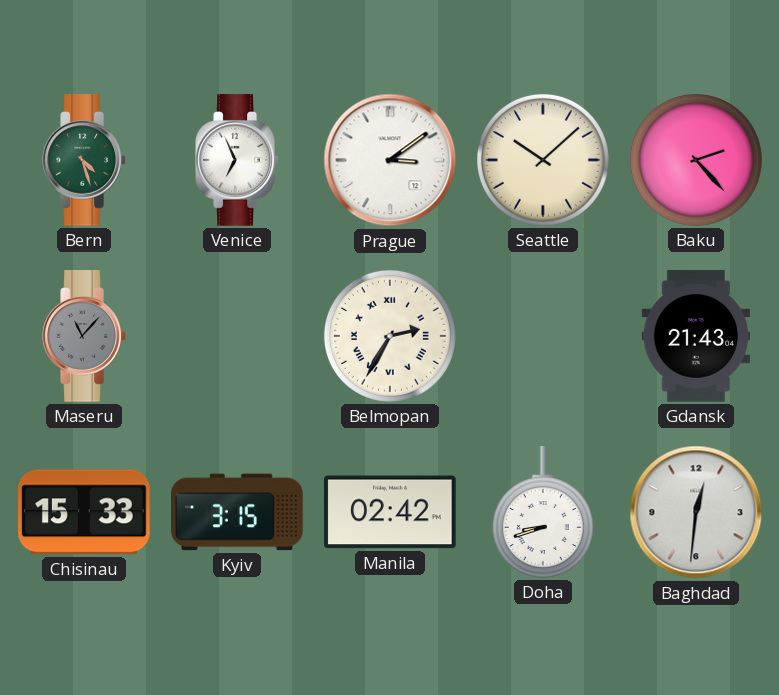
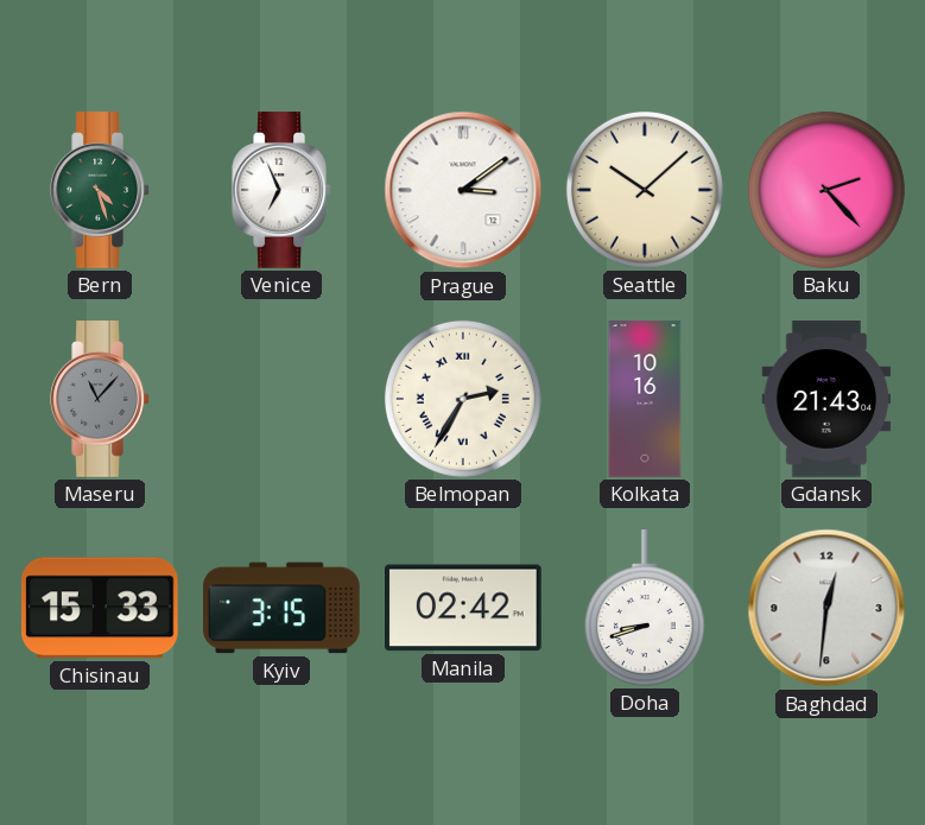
Kolkata: none -> 10:16 (645, 399)
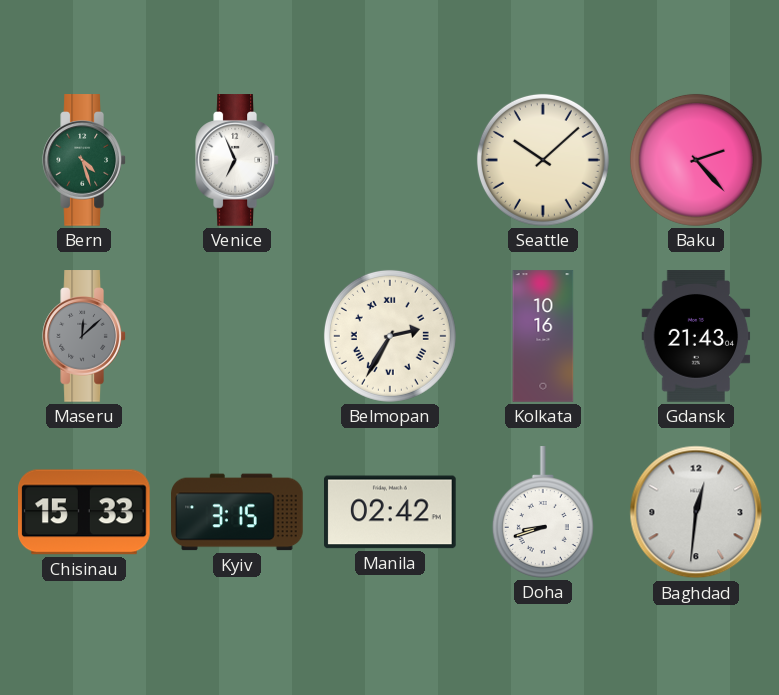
Prague: 3:09 -> none (463, 190)
Maseru: 11:07 -> 12:08 (84, 336)
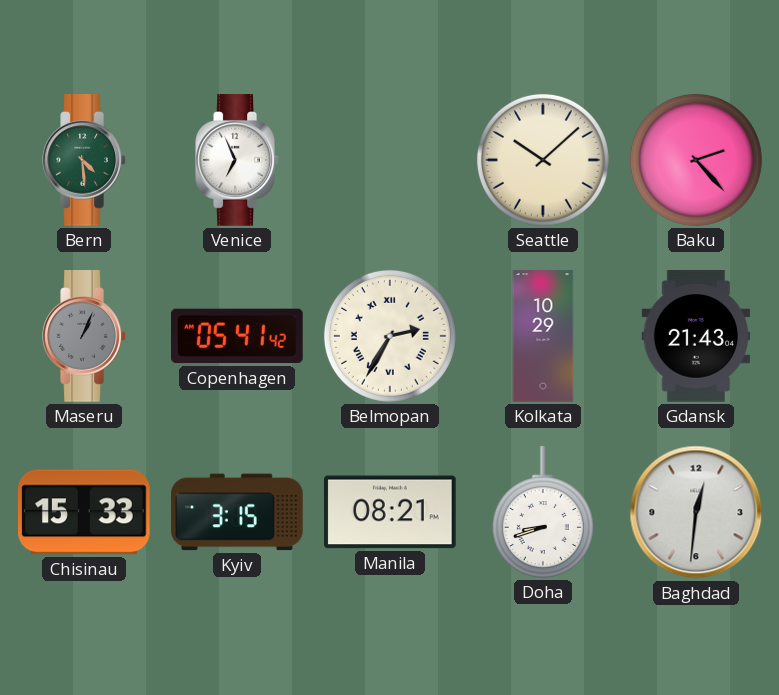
Bern: 4:27 -> 4:29 (84, 160)
Maseru: 12:08 -> 1:04 (84, 336)
Copenhagen: none -> 05:41 (238, 336)
Kolkata: 10:16 -> 10:29 (543, 336)
Manila: 02:42 -> 08:21 (390, 512)
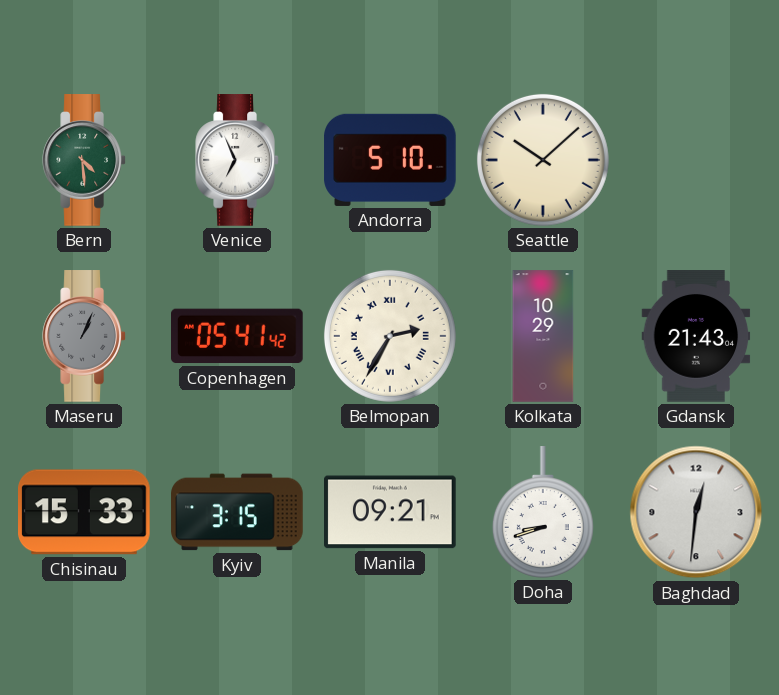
Andorra: none -> 5:10 (390, 160)
Baku: 2:23 -> none (696, 160)
Manila: 08:21 -> 09:21 (390, 512)
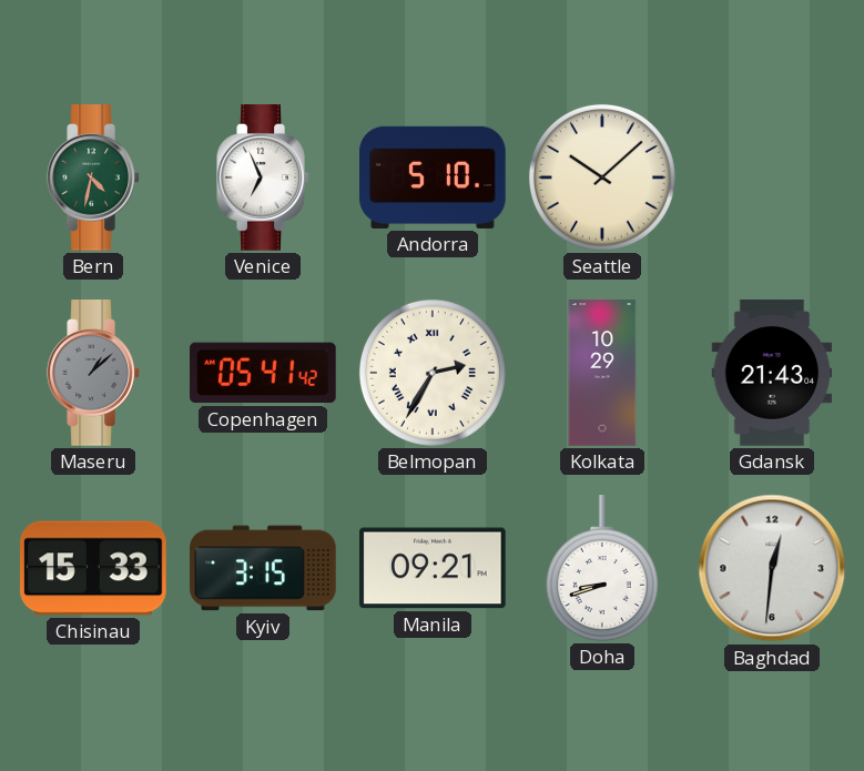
Bern: 4:29 -> 4:32 (93, 177)
Maseru: 1:04 -> 1:08 (93, 373)
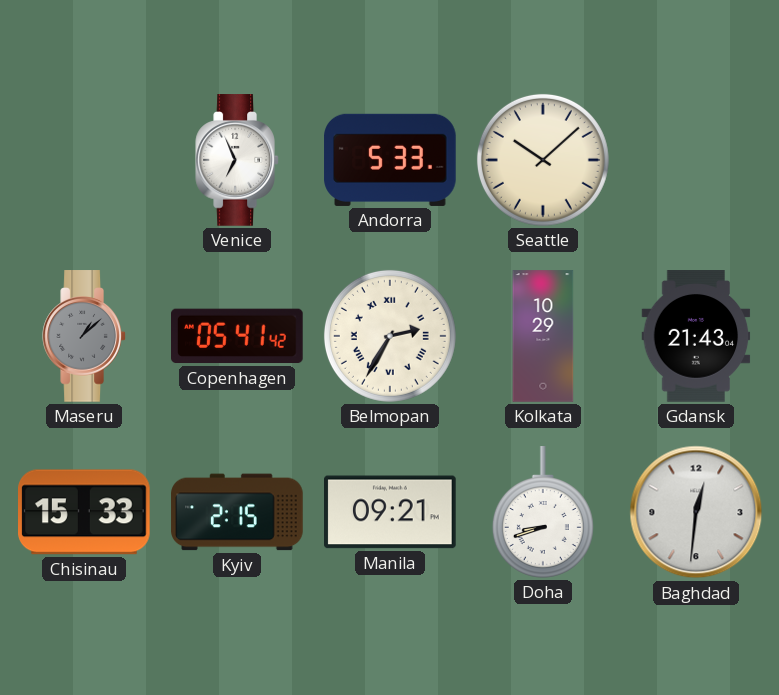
Bern: 4:32 -> none (93, 177)
Andorra: 5:10 -> 5:33 (390, 160)
Kyiv: 3:15 -> 2:15 (237, 512)
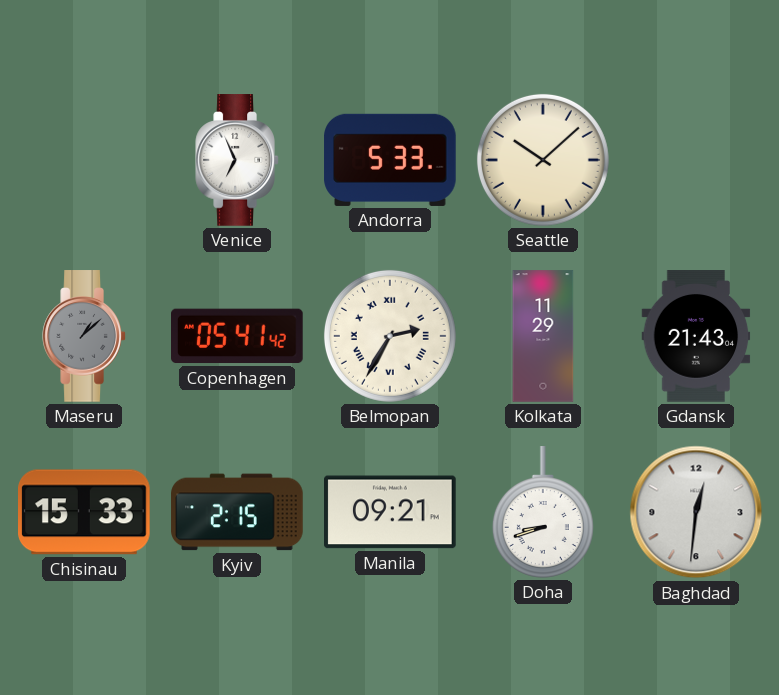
Kolkata: 10:29 -> 11:29 (543, 336)
